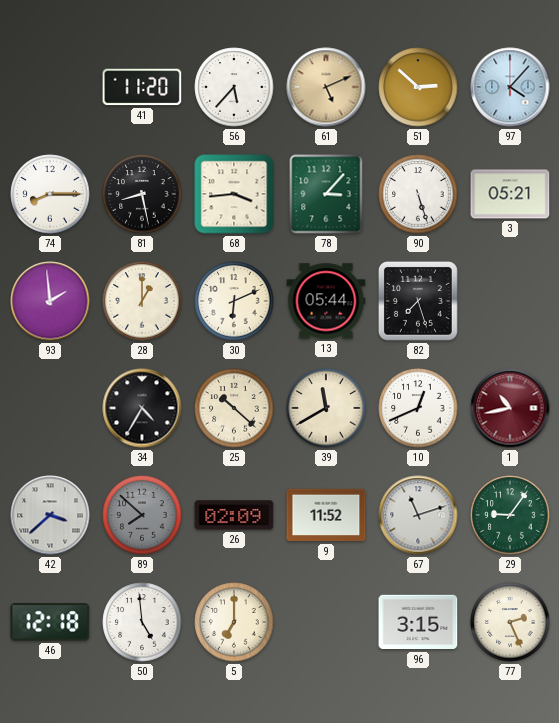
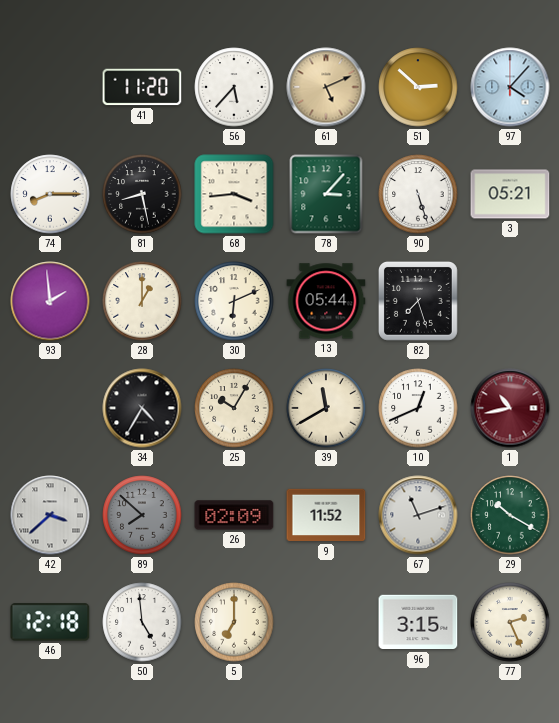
25: 10:22 -> 10:05 (234, 408)
29: 9:06 -> 10:20 (510, 515)
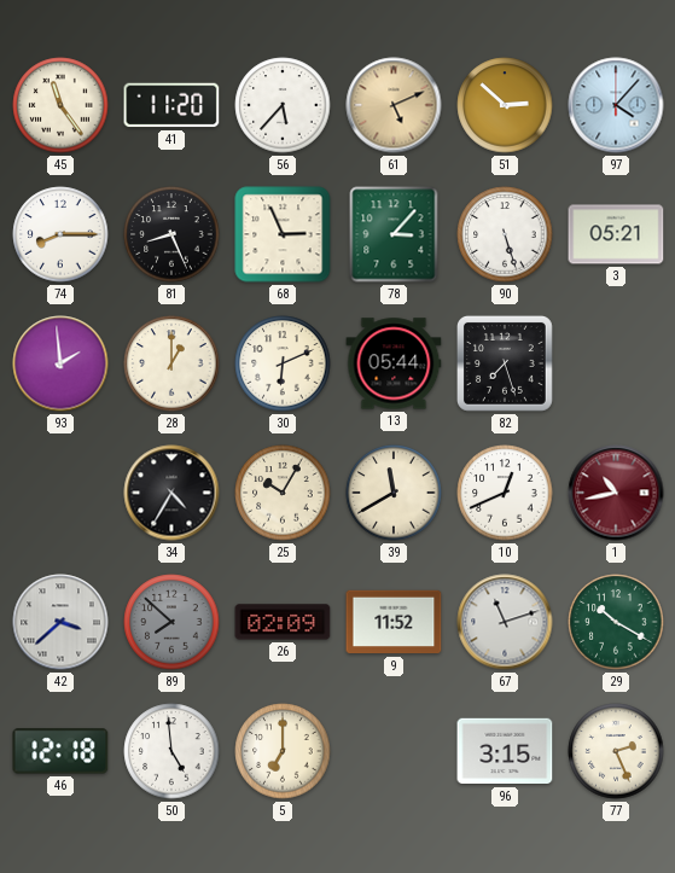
45: none -> 11:24 (60, 105)
81: 8:28 -> 8:26 (171, 234)
68: 3:44 -> 2:56 (283, 234)
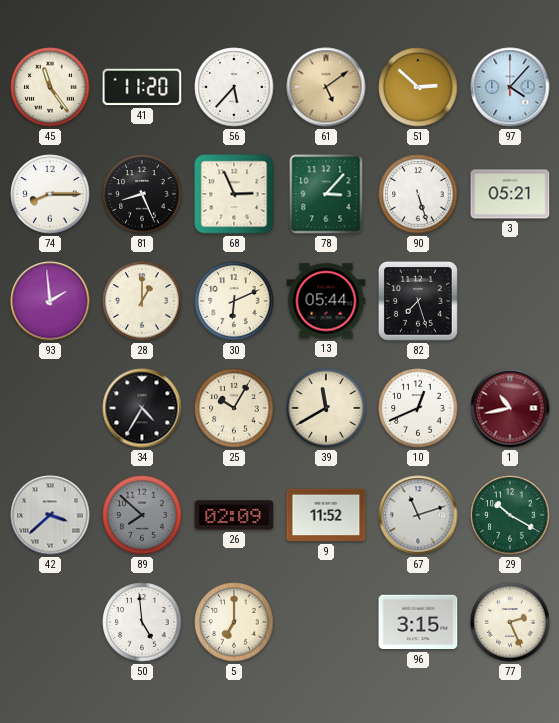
61: 5:11 -> 5:09 (326, 87)
46: 12:18 -> none (60, 751)
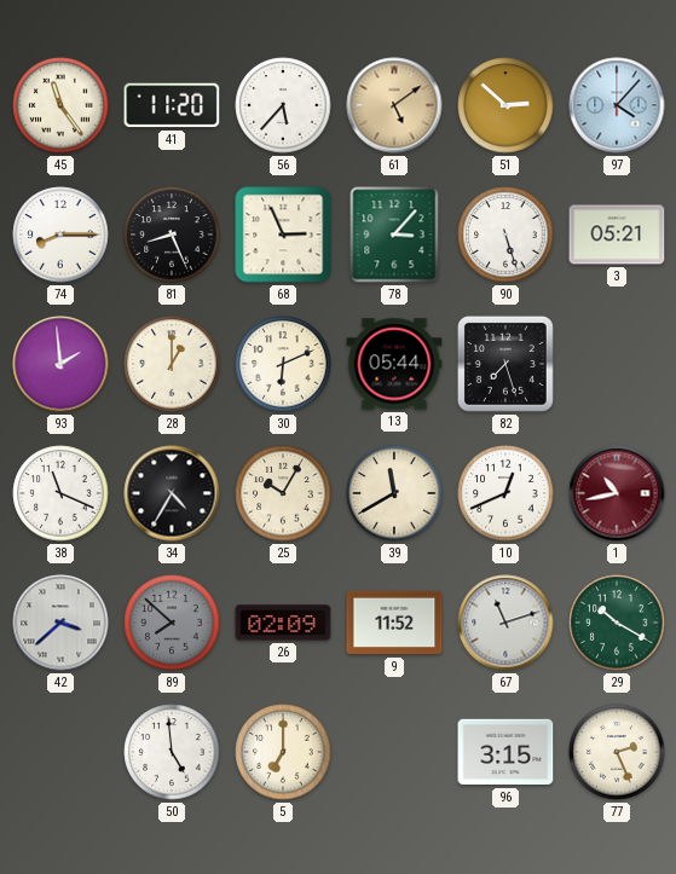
38: none -> 11:19 (60, 493)
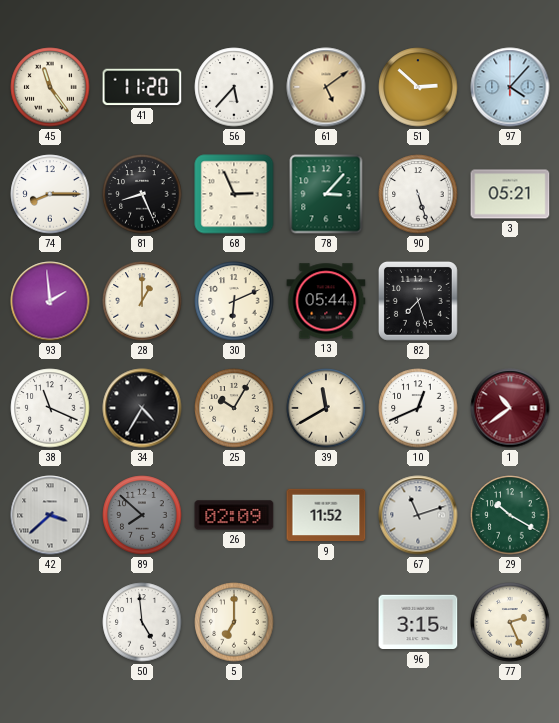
1: 10:43 -> 10:39 (510, 408)
